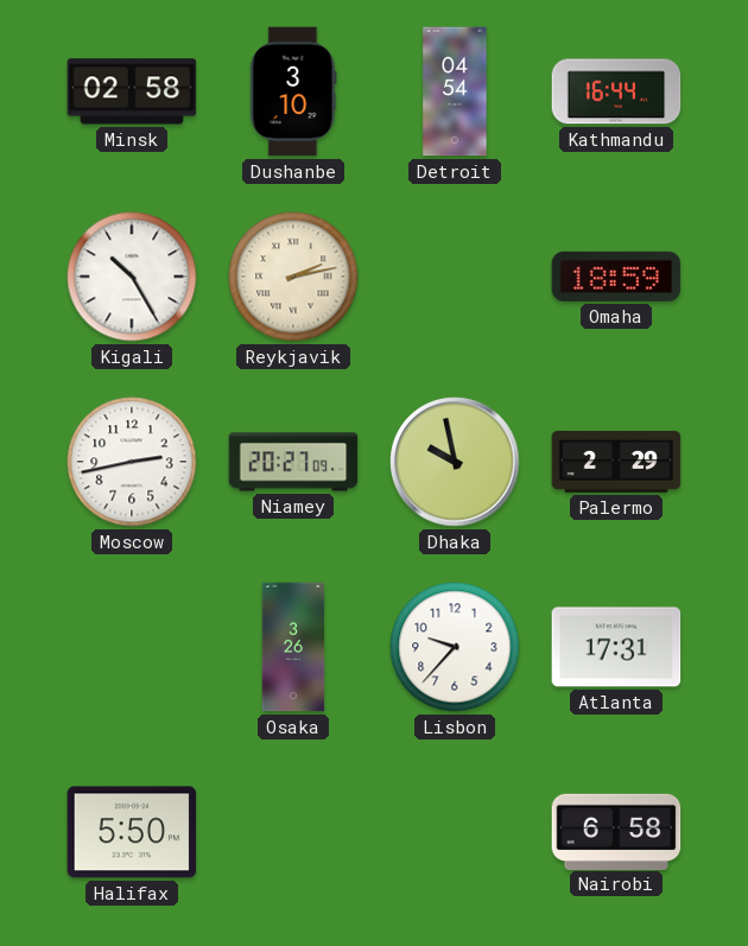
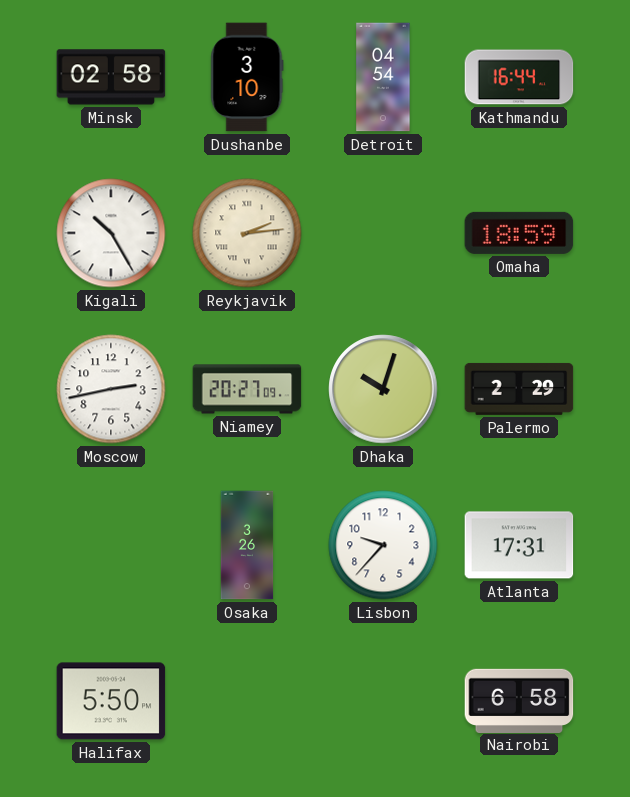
Reykjavik: 2:13 -> 2:14 (247, 233)
Dhaka: 9:58 -> 10:03 (383, 389)
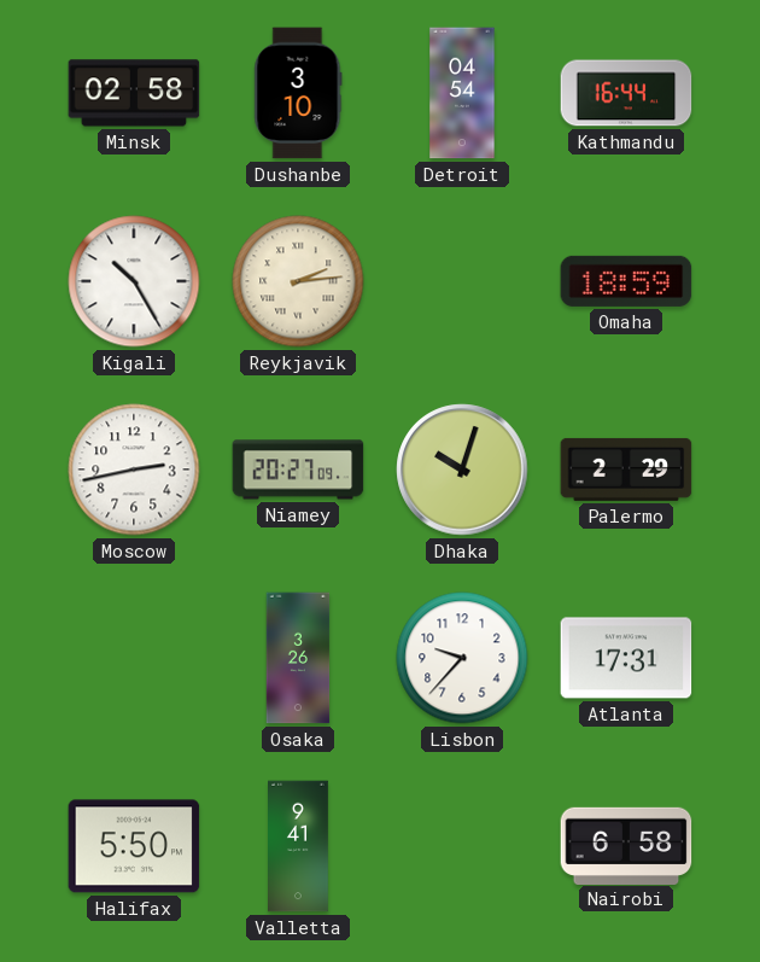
Valletta: none -> 9:41 (299, 846)
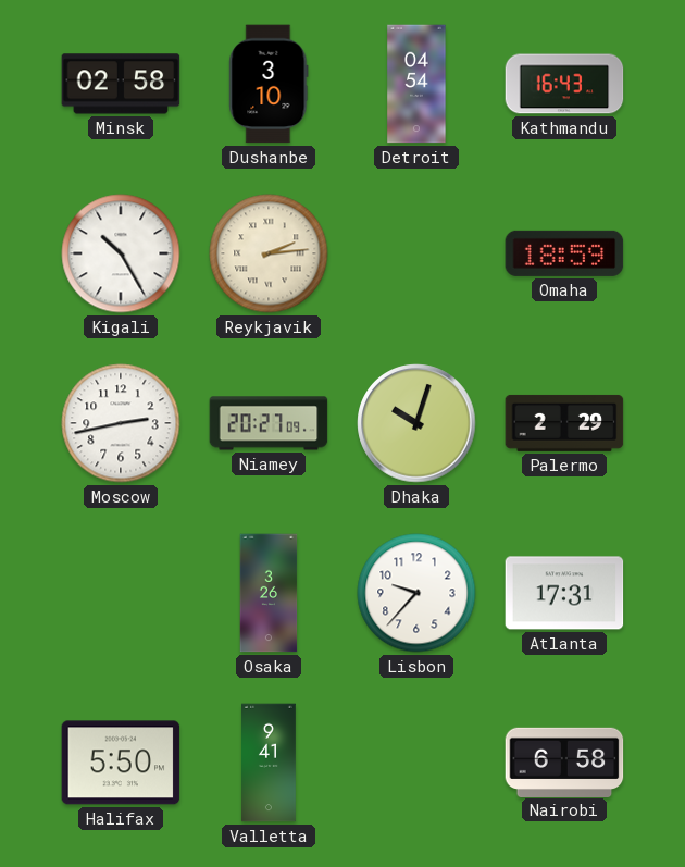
Kathmandu: 16:44 -> 16:43 (564, 84)
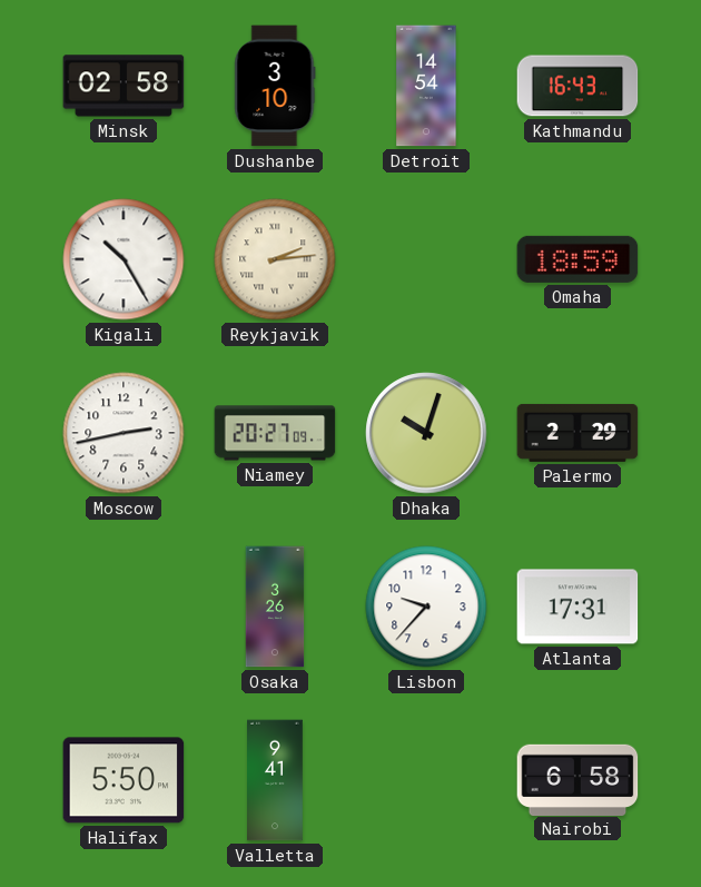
Detroit: 04:54 -> 14:54 (426, 86)
